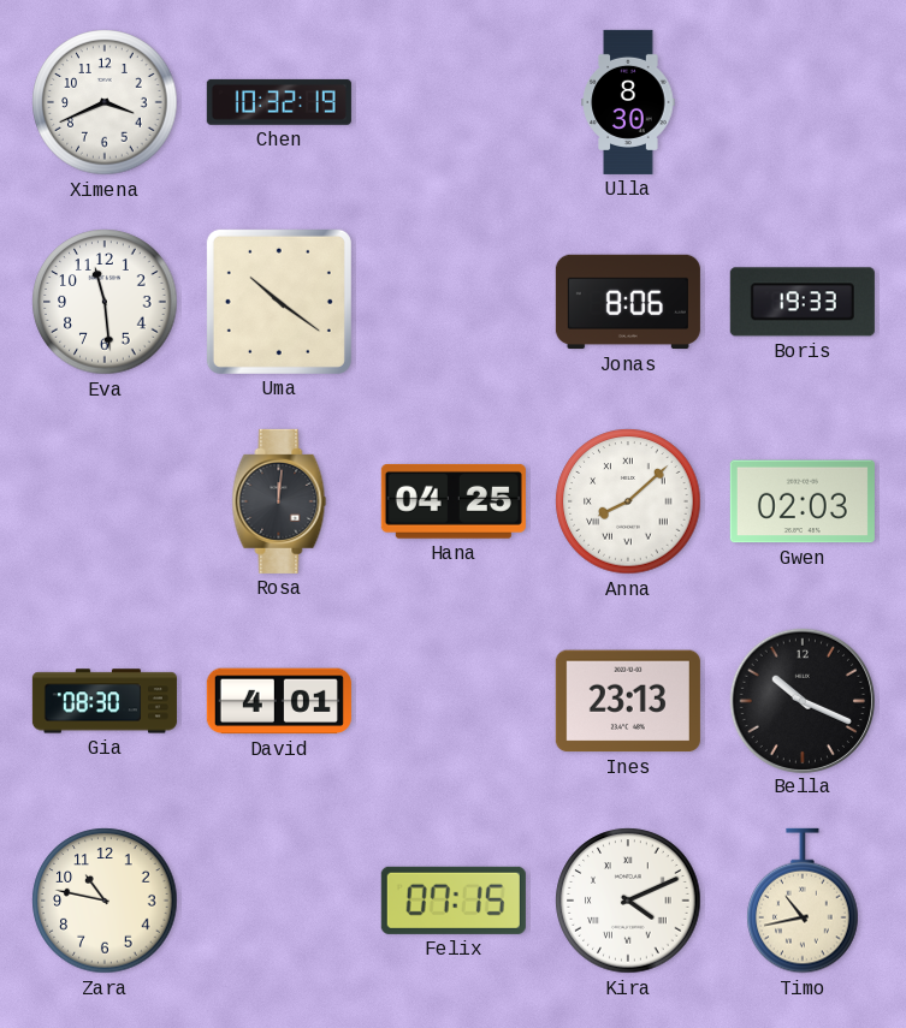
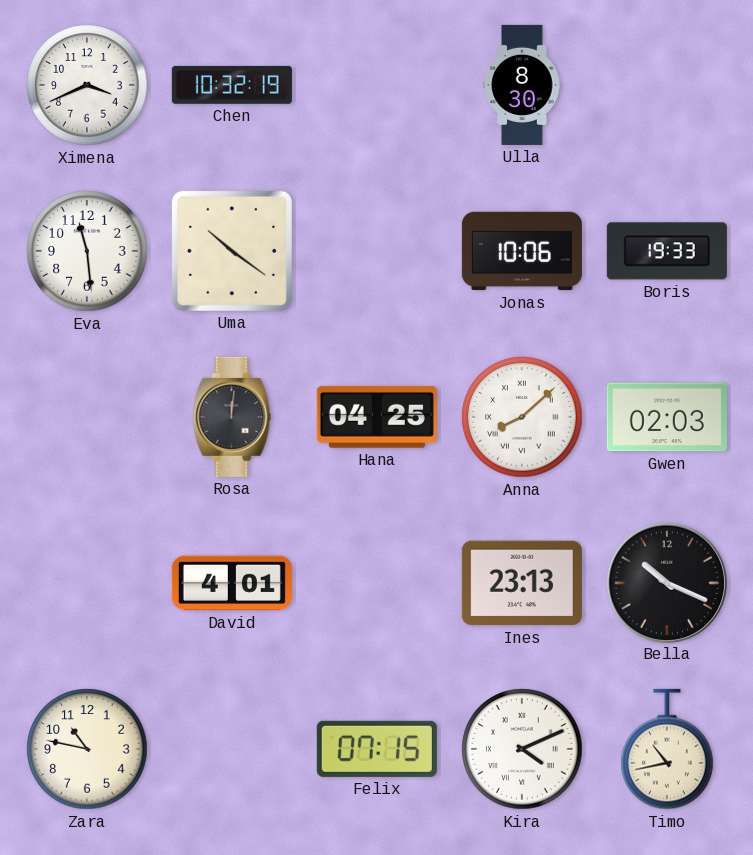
Jonas: 8:06 -> 10:06 (522, 251)
Gia: 08:30 -> none (105, 701)
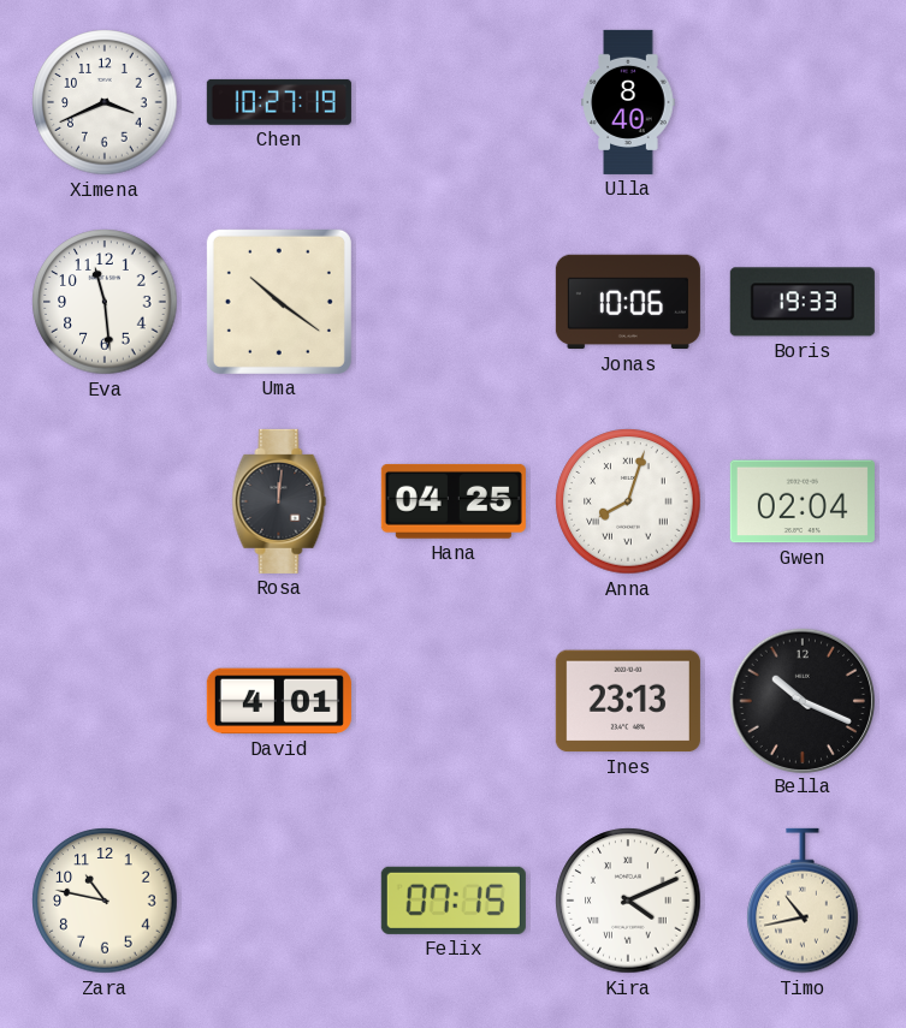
Chen: 10:32 -> 10:27 (279, 102)
Ulla: 8:30 -> 8:40 (628, 102)
Anna: 8:08 -> 8:03 (628, 501)
Gwen: 02:03 -> 02:04 (803, 501)
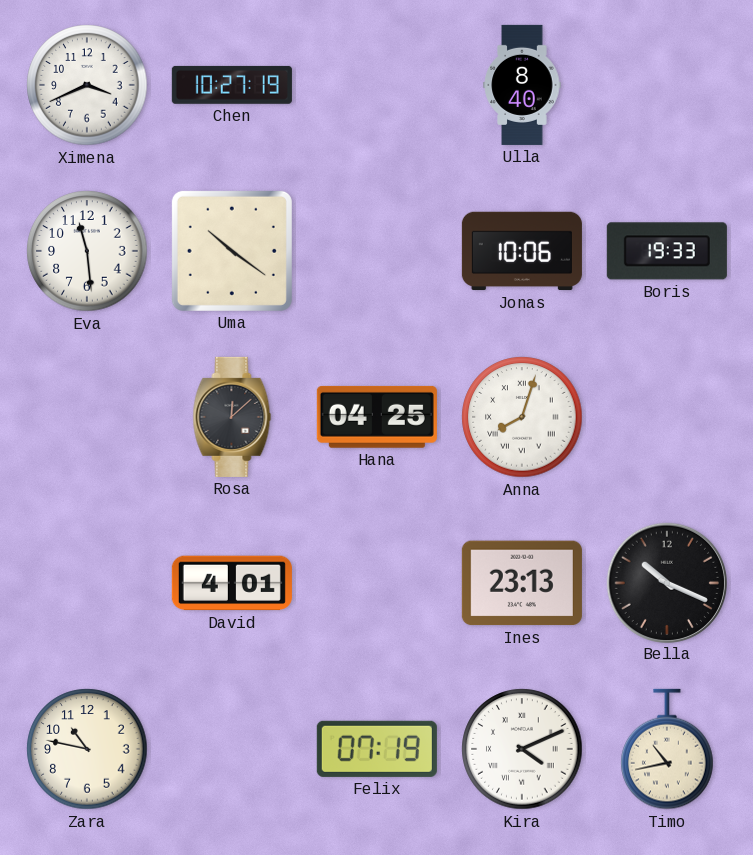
Rosa: 12:01 -> 12:08 (232, 417)
Gwen: 02:04 -> none (803, 501)
Felix: 07:15 -> 07:19 (377, 749)
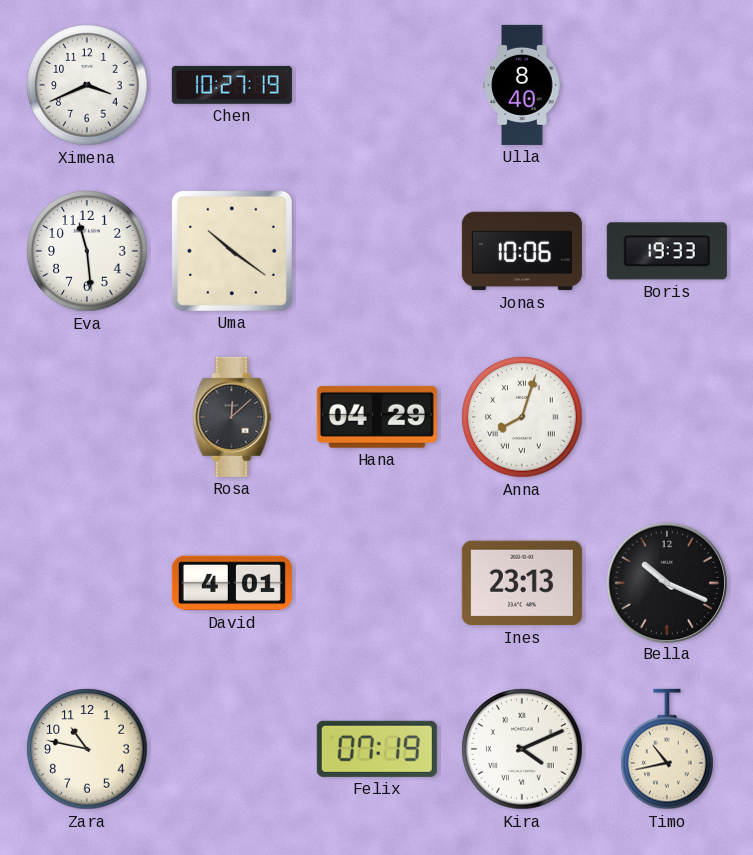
Hana: 04:25 -> 04:29 (377, 417)
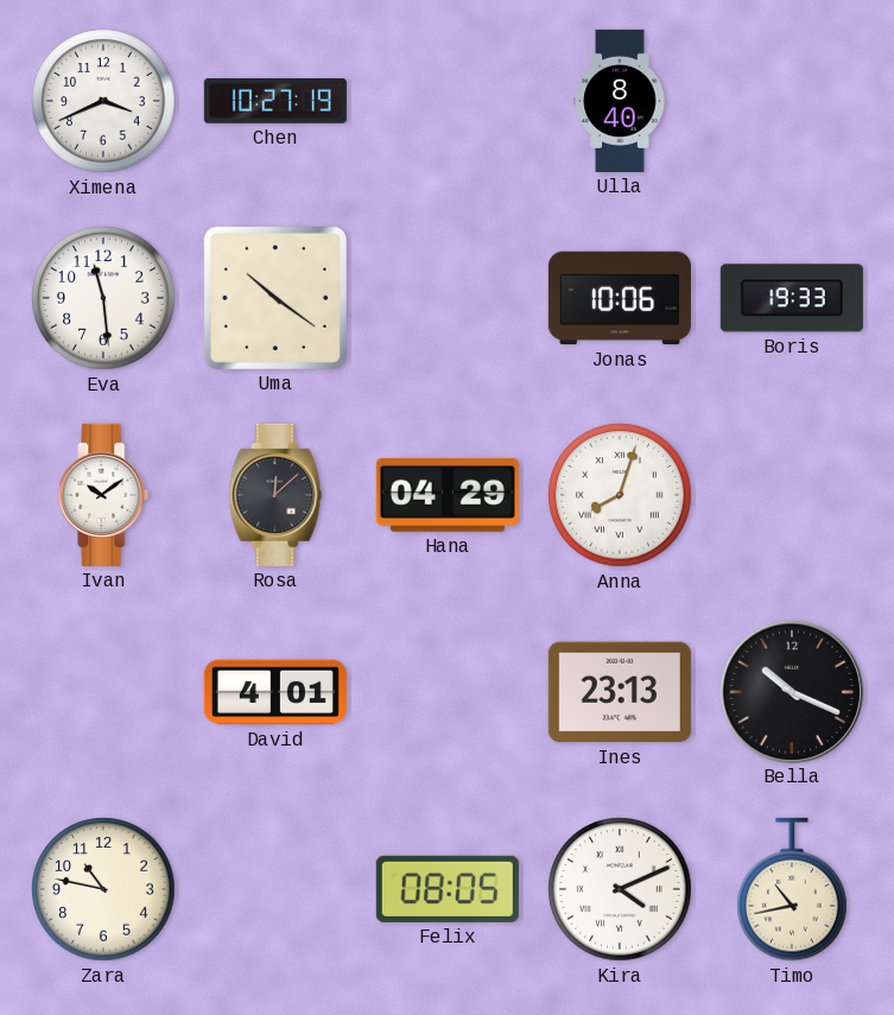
Ivan: none -> 10:09 (103, 495)
Felix: 07:19 -> 08:05 (448, 889)
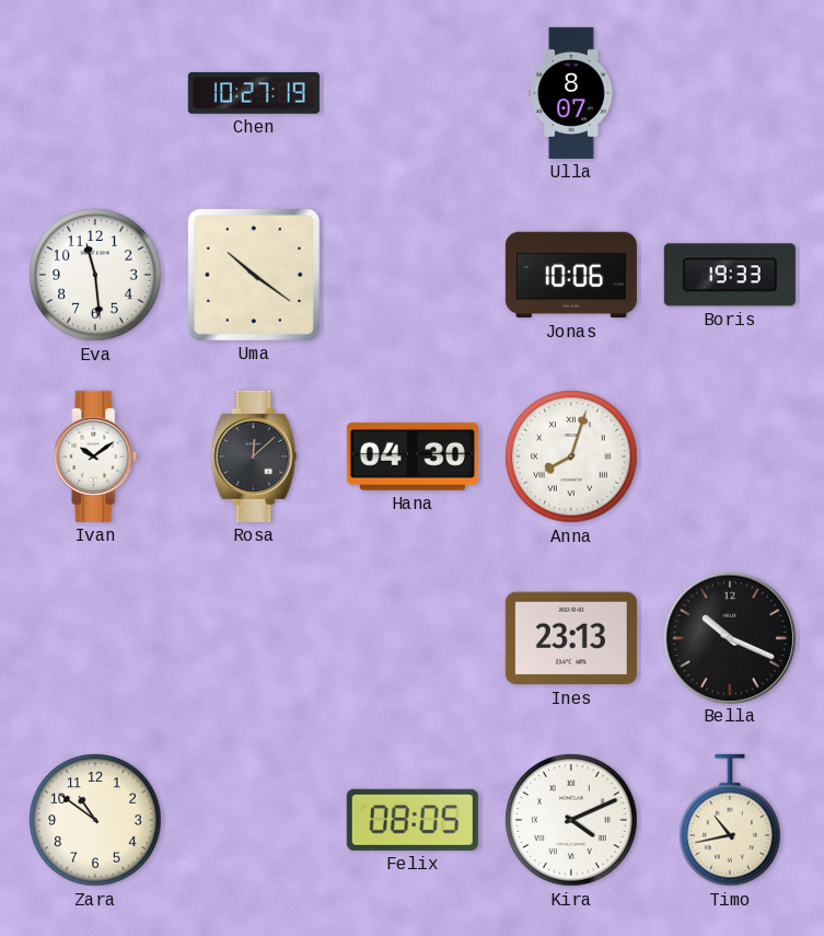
Ximena: 3:41 -> none (103, 101)
Ulla: 8:40 -> 8:07 (571, 93)
Hana: 04:29 -> 04:30 (413, 457)
David: 4:01 -> none (275, 692)
Zara: 10:47 -> 10:51 (95, 820)
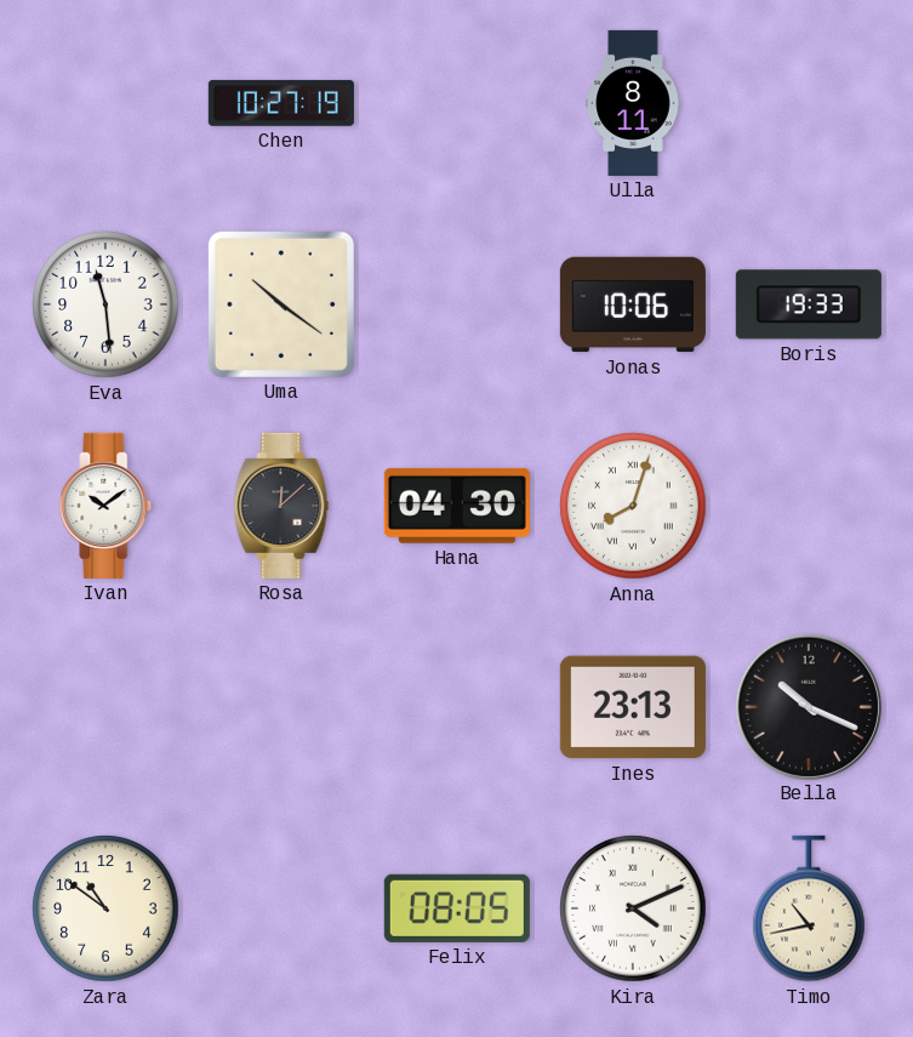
Ulla: 8:07 -> 8:11 (633, 103)
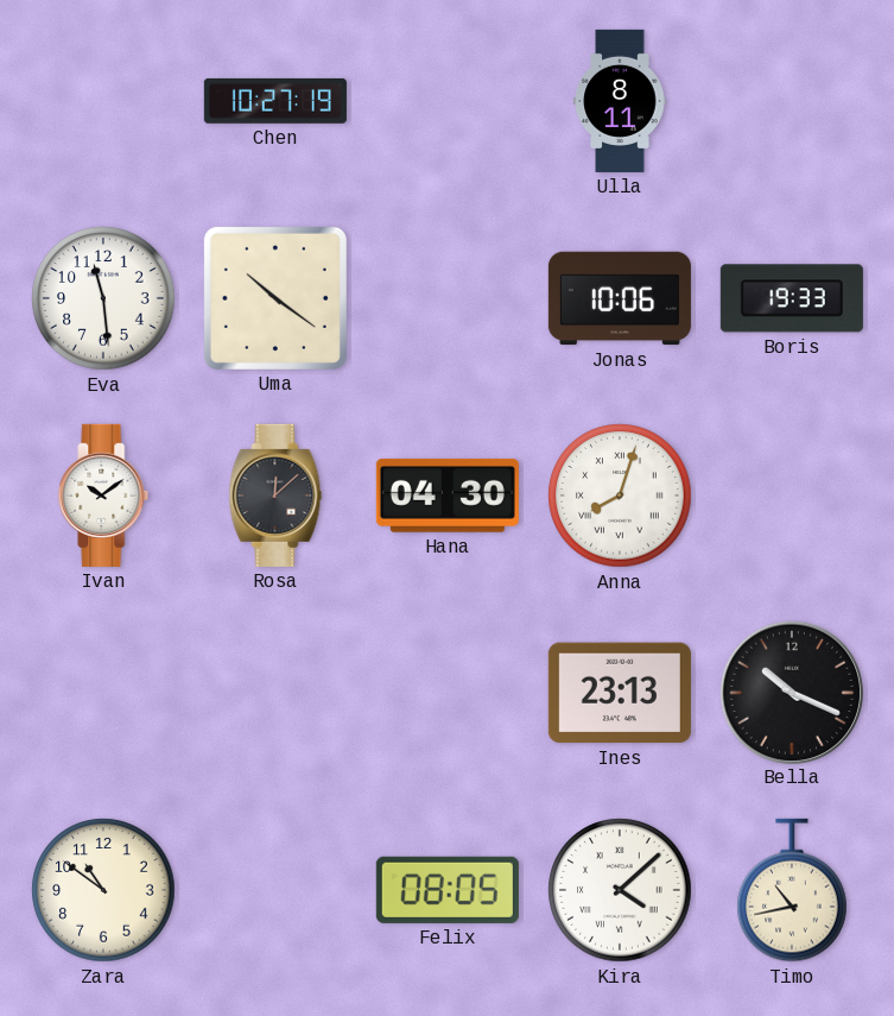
Kira: 4:11 -> 4:08 (620, 890)
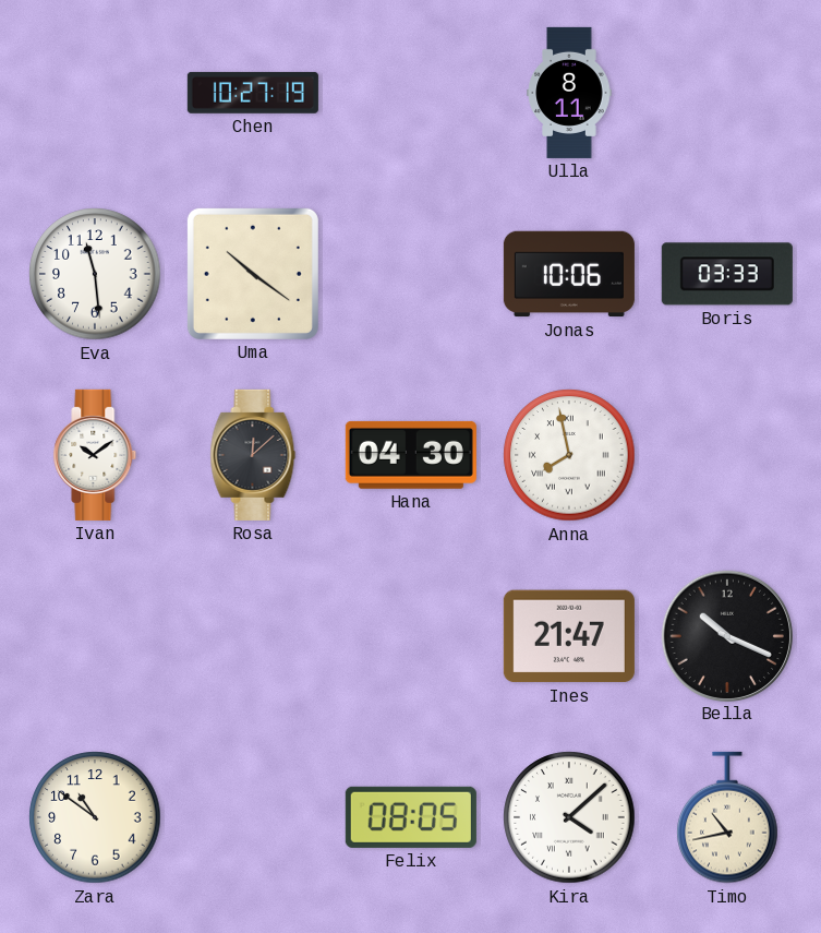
Boris: 19:33 -> 03:33 (727, 274)
Anna: 8:03 -> 7:58 (569, 455)
Ines: 23:13 -> 21:47 (569, 636)
